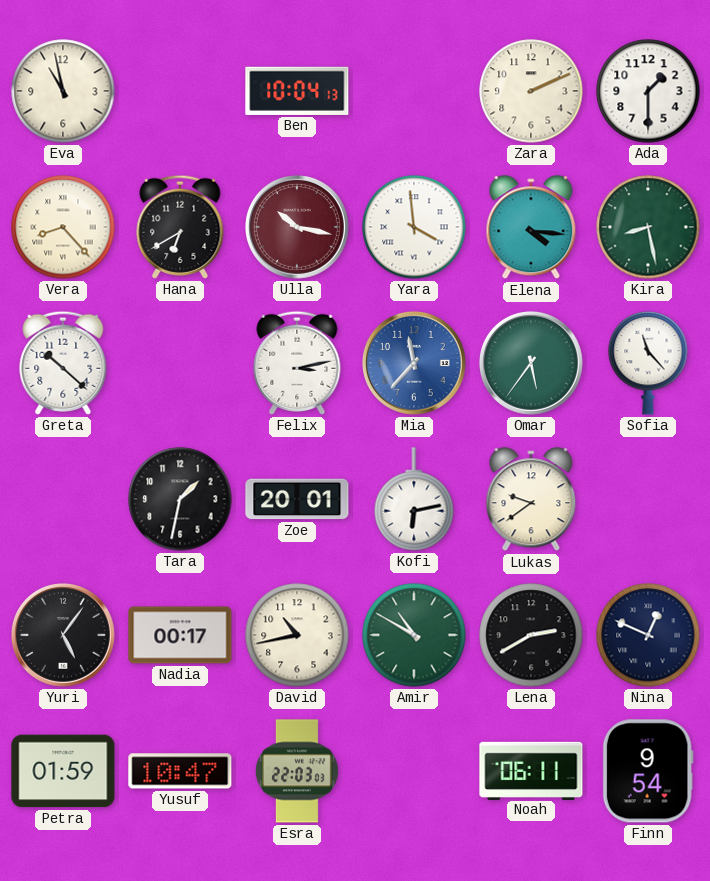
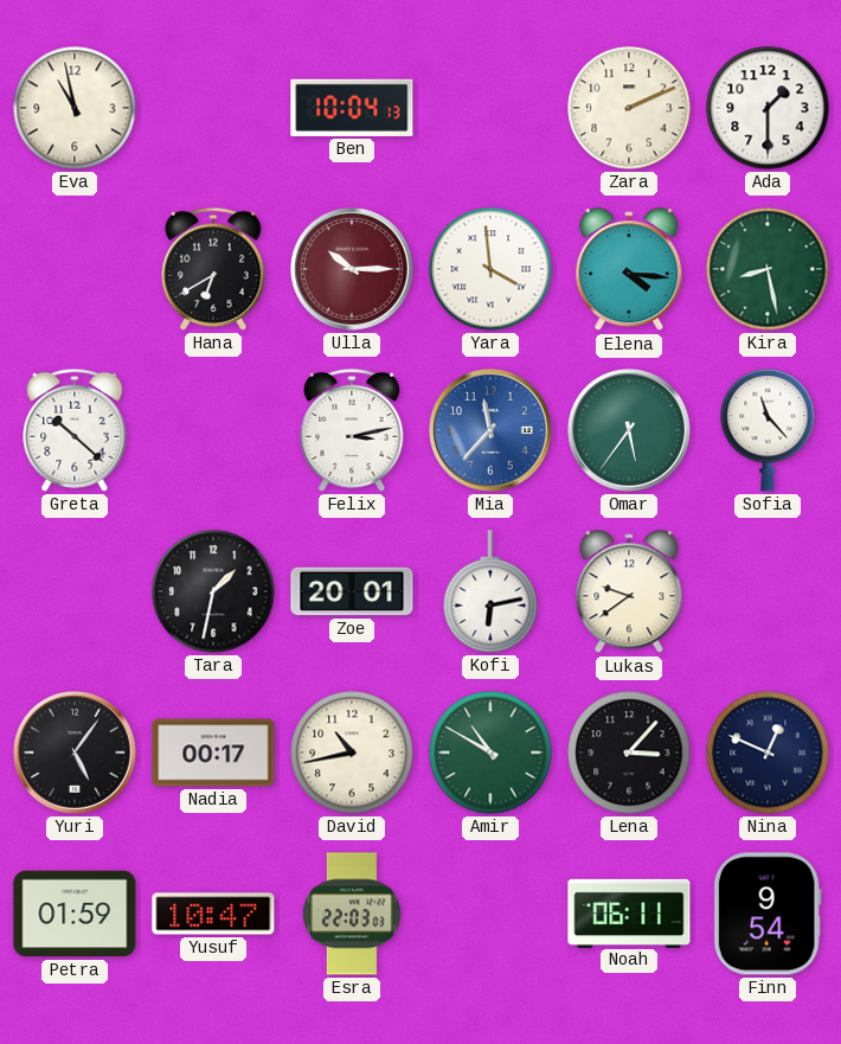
Vera: 8:23 -> none (63, 227)
Ulla: 10:17 -> 10:15 (352, 269)
Lena: 2:40 -> 3:07 (629, 752)
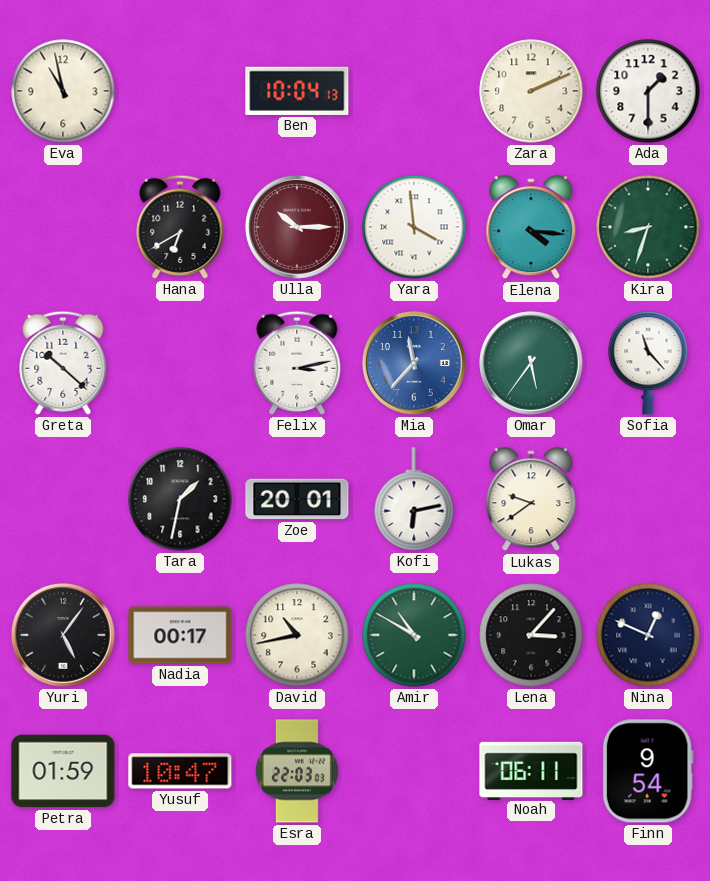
Kira: 8:28 -> 8:33 (648, 227)
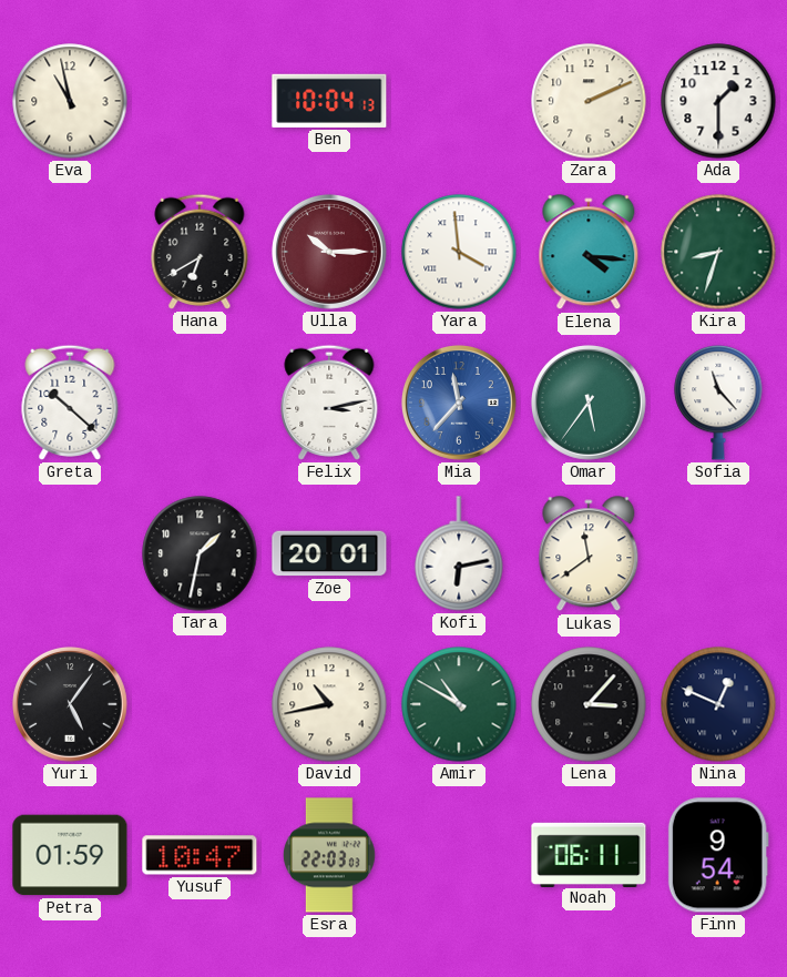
Lukas: 9:39 -> 11:39 (589, 554)
Nadia: 00:17 -> none (180, 635)
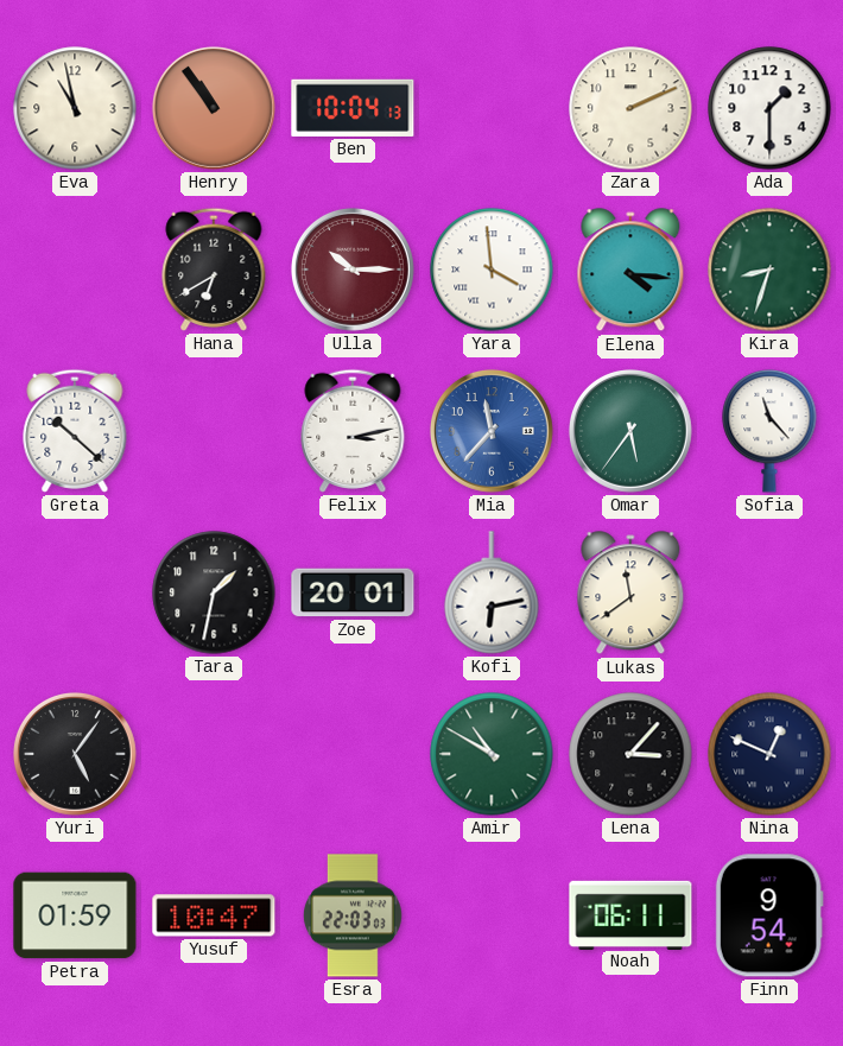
Henry: none -> 10:54 (214, 108)
David: 10:43 -> none (329, 704)
